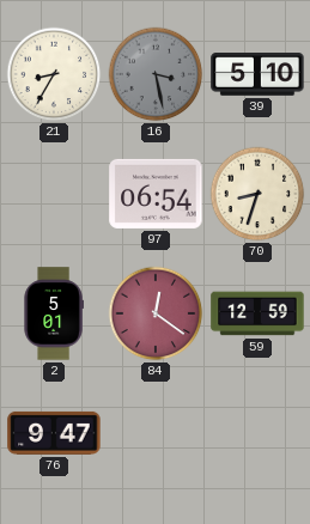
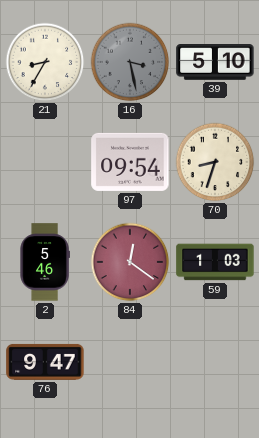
97: 06:54 -> 09:54 (130, 162)
2: 5:01 -> 5:46 (45, 262)
59: 12:59 -> 1:03 (215, 262)
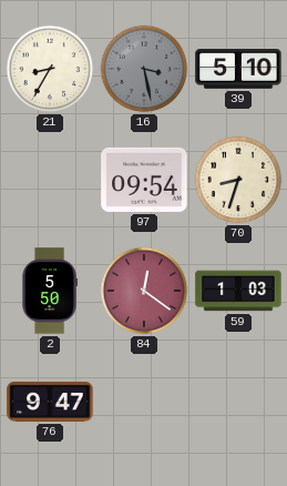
2: 5:46 -> 5:50 (50, 291)
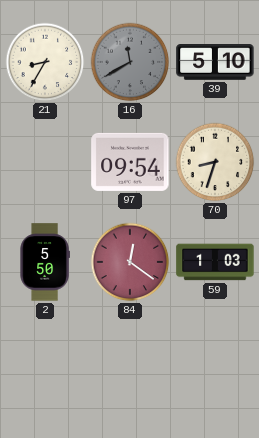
16: 3:28 -> 11:40 (130, 62)
76: 9:47 -> none (50, 402)
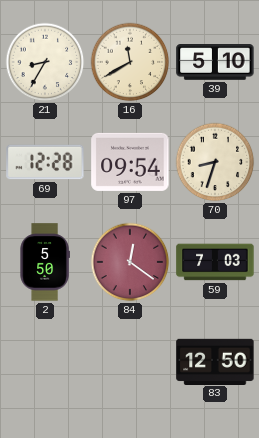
16 dial: grey -> cream (130, 62)
69: none -> 12:28 (45, 162)
59: 1:03 -> 7:03 (215, 262)
83: none -> 12:50 (215, 361)
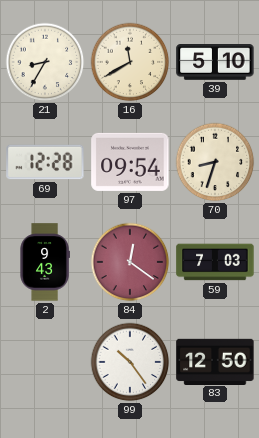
2: 5:50 -> 9:43 (45, 262)
99: none -> 10:24 (130, 362)
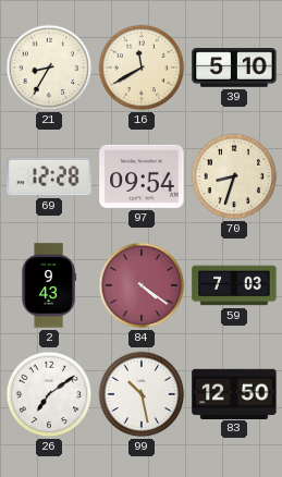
84: 12:21 -> 4:21 (142, 285)
26: none -> 7:09 (49, 394)
99: 10:24 -> 10:28 (142, 394)
